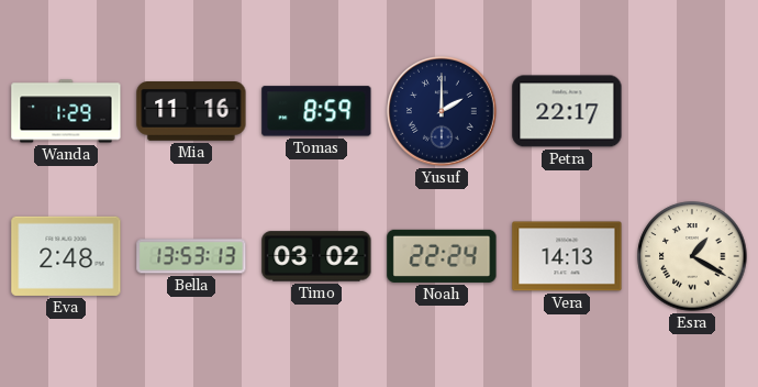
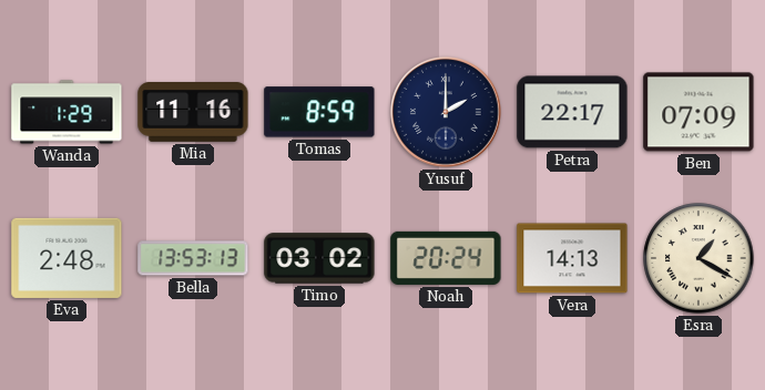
Ben: none -> 07:09 (698, 112)
Noah: 22:24 -> 20:24 (446, 258)
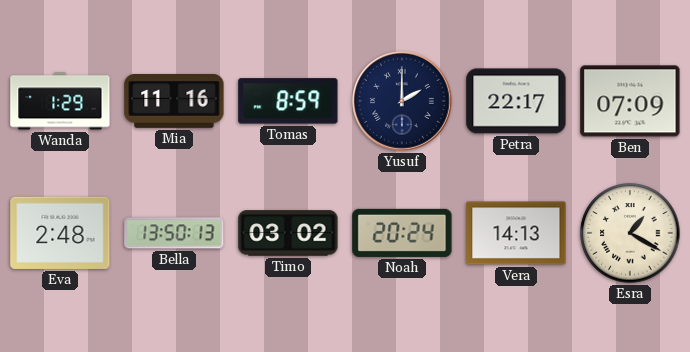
Bella: 13:53 -> 13:50 (174, 233)
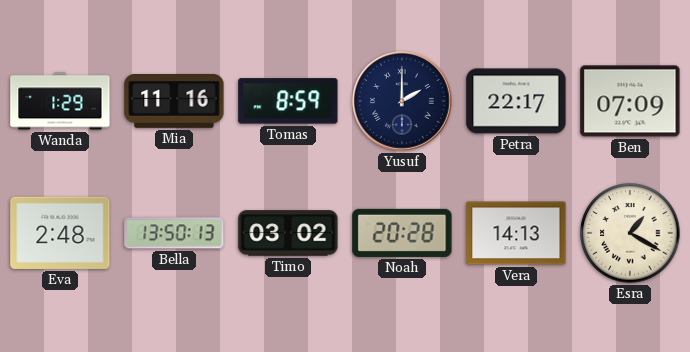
Noah: 20:24 -> 20:28 (402, 233)
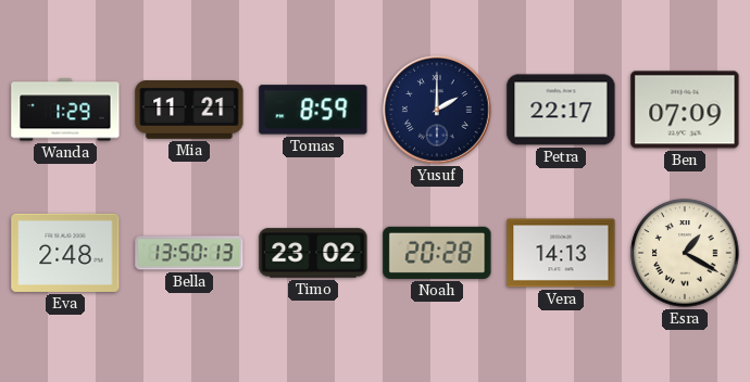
Mia: 11:16 -> 11:21 (189, 110)
Timo: 03:02 -> 23:02 (313, 253)
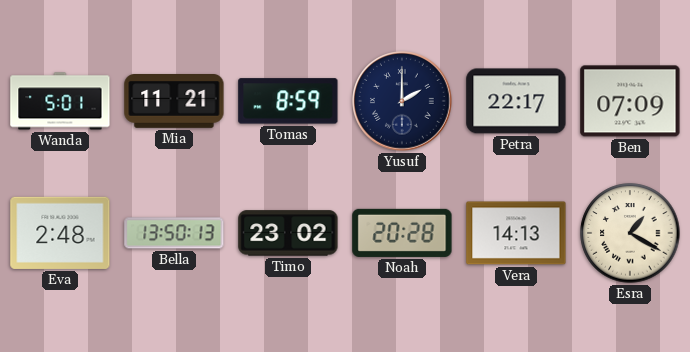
Wanda: 1:29 -> 5:01 (60, 101)
